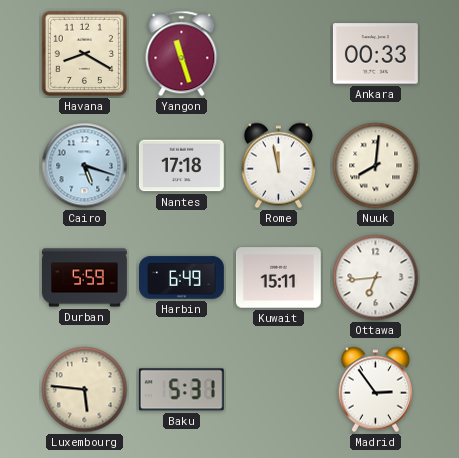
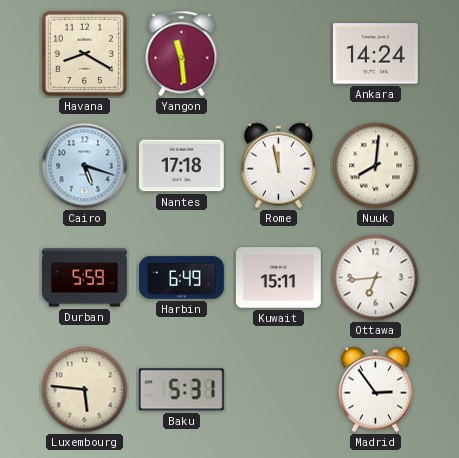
Yangon: 11:27 -> 11:29 (182, 54)
Ankara: 00:33 -> 14:24 (375, 54)
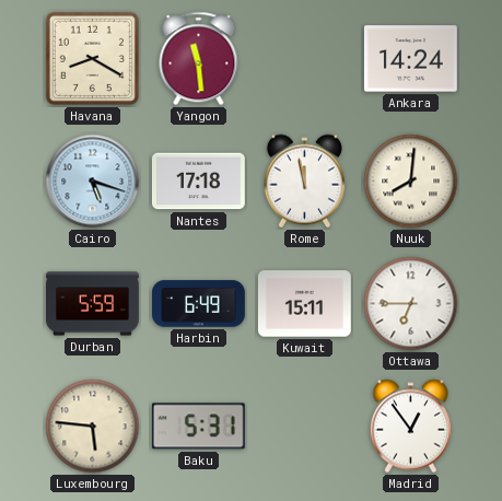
Ottawa: 6:44 -> 6:45 (411, 304)
Madrid: 2:54 -> 12:54 (410, 427)
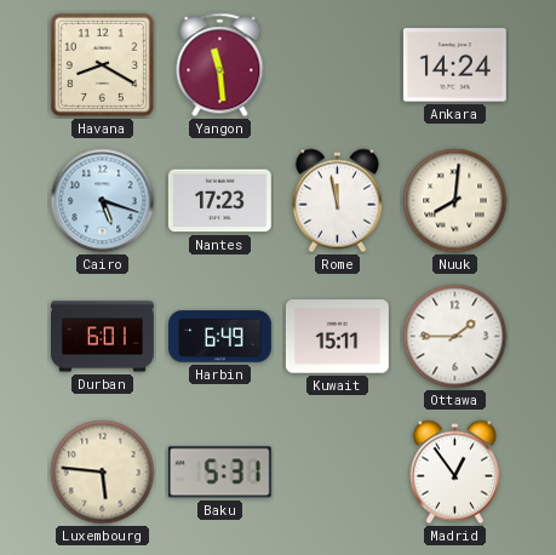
Nantes: 17:18 -> 17:23 (219, 201)
Durban: 5:59 -> 6:01 (103, 337)
Ottawa: 6:45 -> 1:45 (455, 337)
